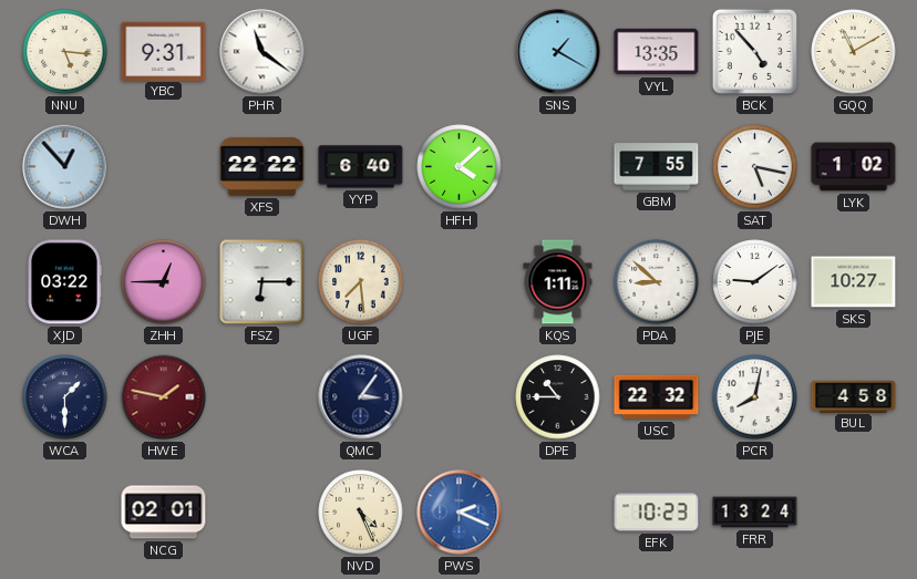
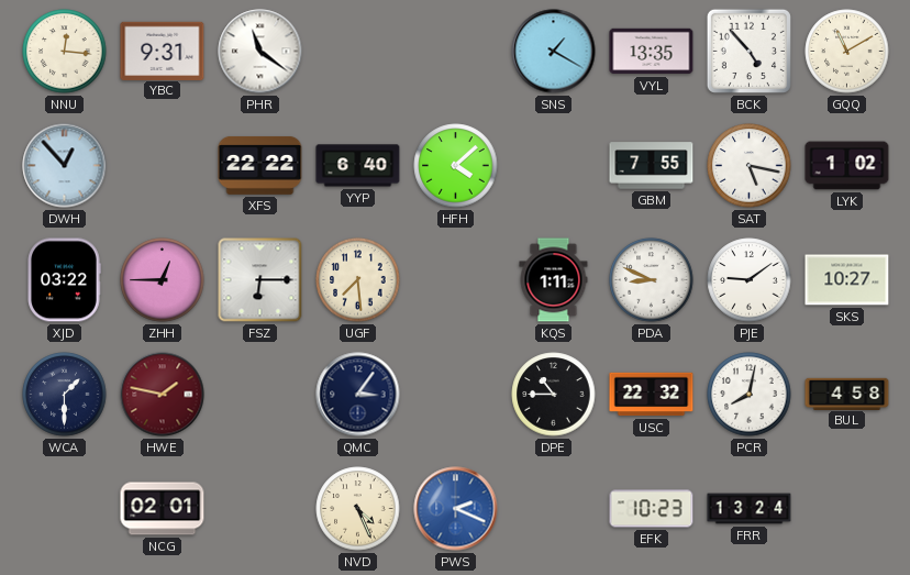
NNU: 5:16 -> 12:16 (65, 52)
PDA: 8:52 -> 8:49 (652, 280)
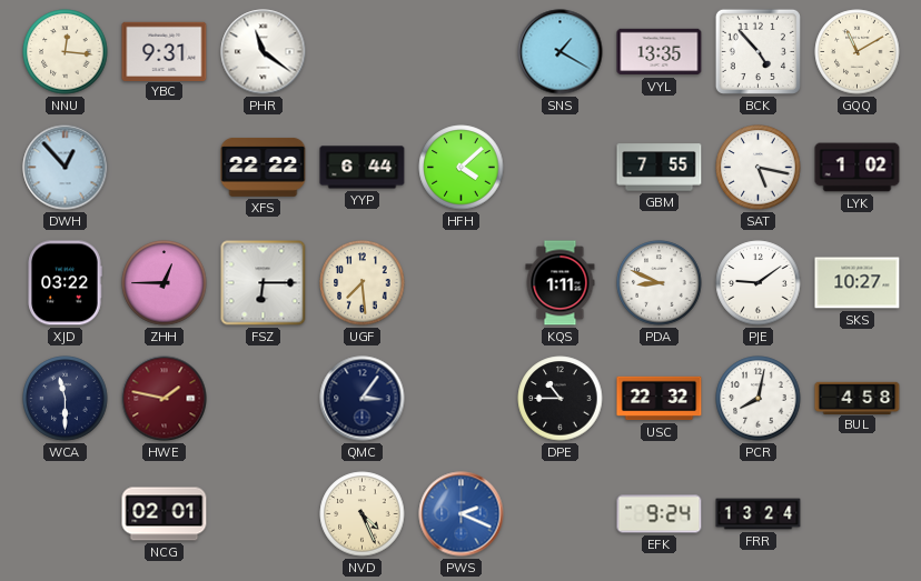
YYP: 6:40 -> 6:44 (363, 168)
WCA: 1:30 -> 11:30 (66, 399)
EFK: 10:23 -> 9:24 (660, 514)
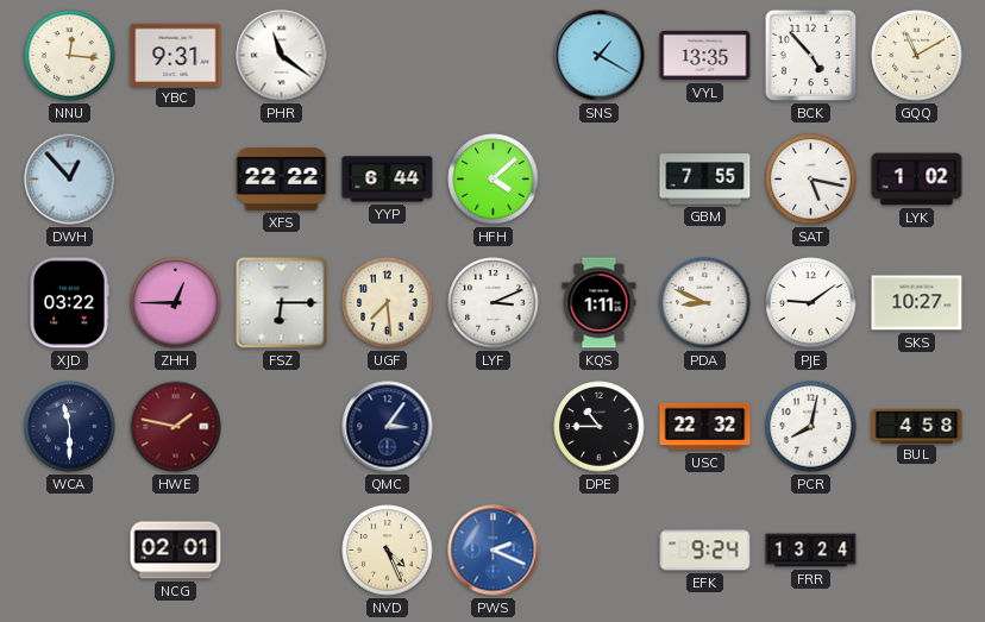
LYF: none -> 3:11 (494, 303)
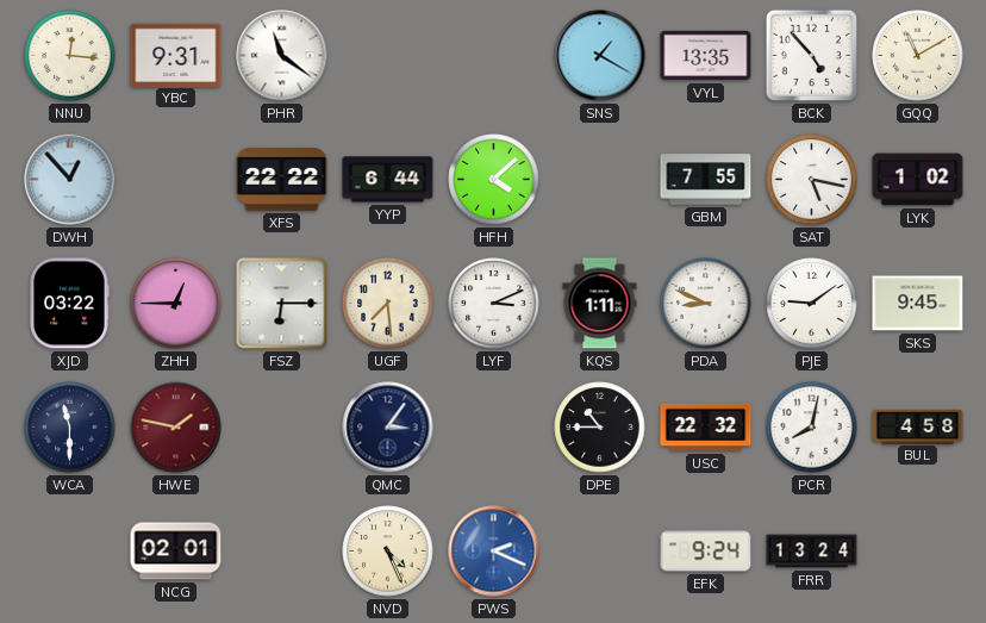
SKS: 10:27 -> 9:45 (918, 304)
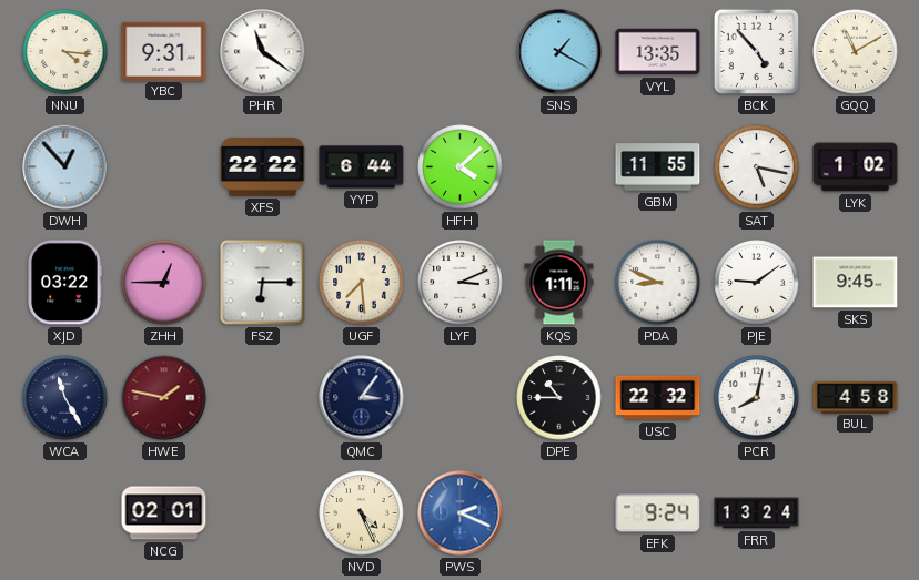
NNU: 12:16 -> 4:16 (65, 52)
GBM: 7:55 -> 11:55 (658, 167)
WCA: 11:30 -> 11:25 (65, 398)
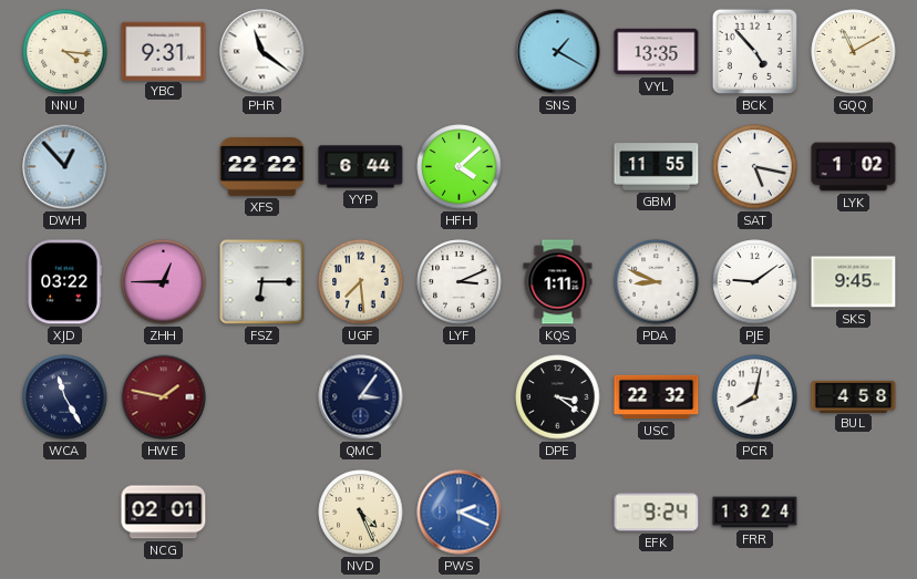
DPE: 10:45 -> 3:21 (558, 397)
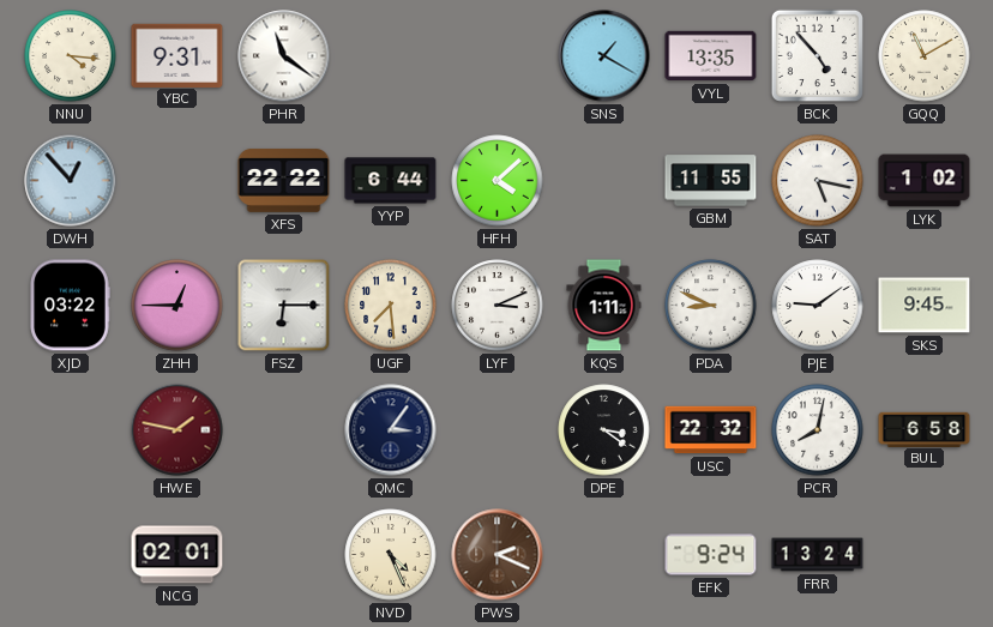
WCA: 11:25 -> none (65, 397)
BUL: 4:58 -> 6:58 (925, 429)
PWS dial: blue -> brown (498, 555)
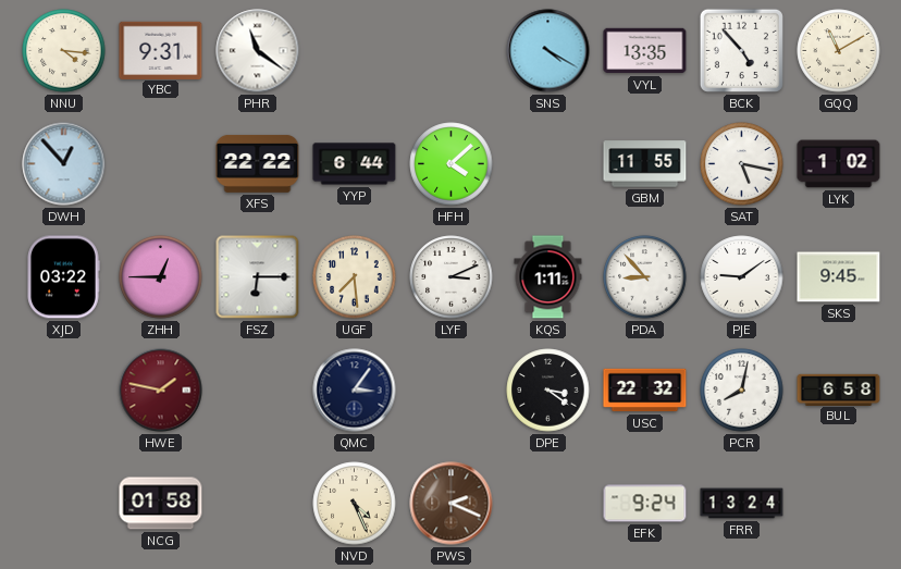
SNS: 1:20 -> 4:20 (548, 51)
PDA: 8:49 -> 8:53 (645, 277)
NCG: 02:01 -> 01:58 (161, 504)
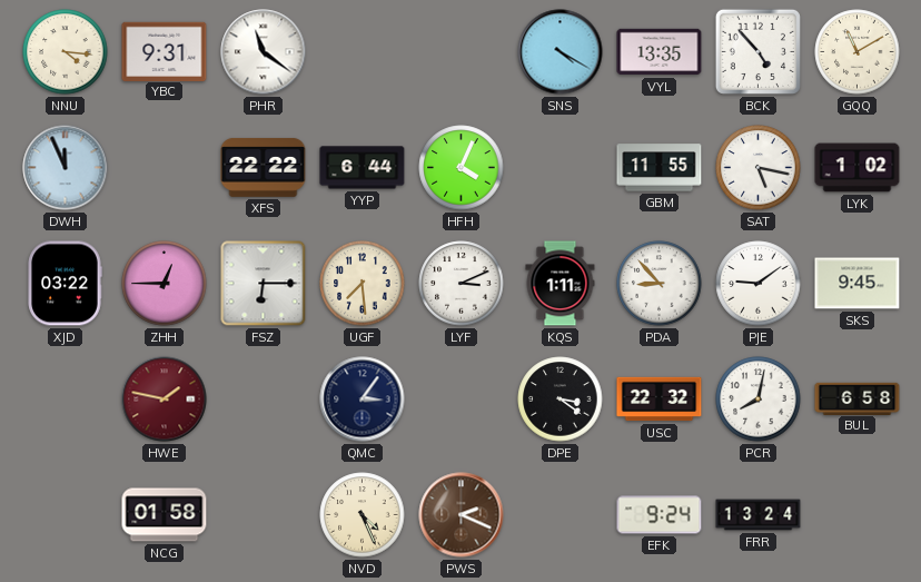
DWH: 12:53 -> 11:56 (66, 168)
HFH: 4:08 -> 4:04 (462, 168)
